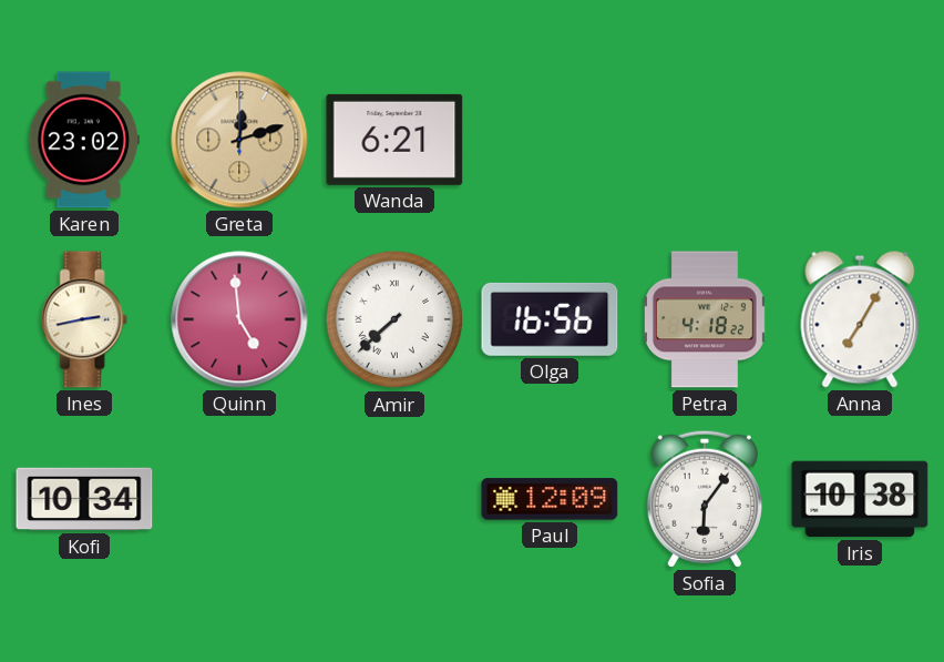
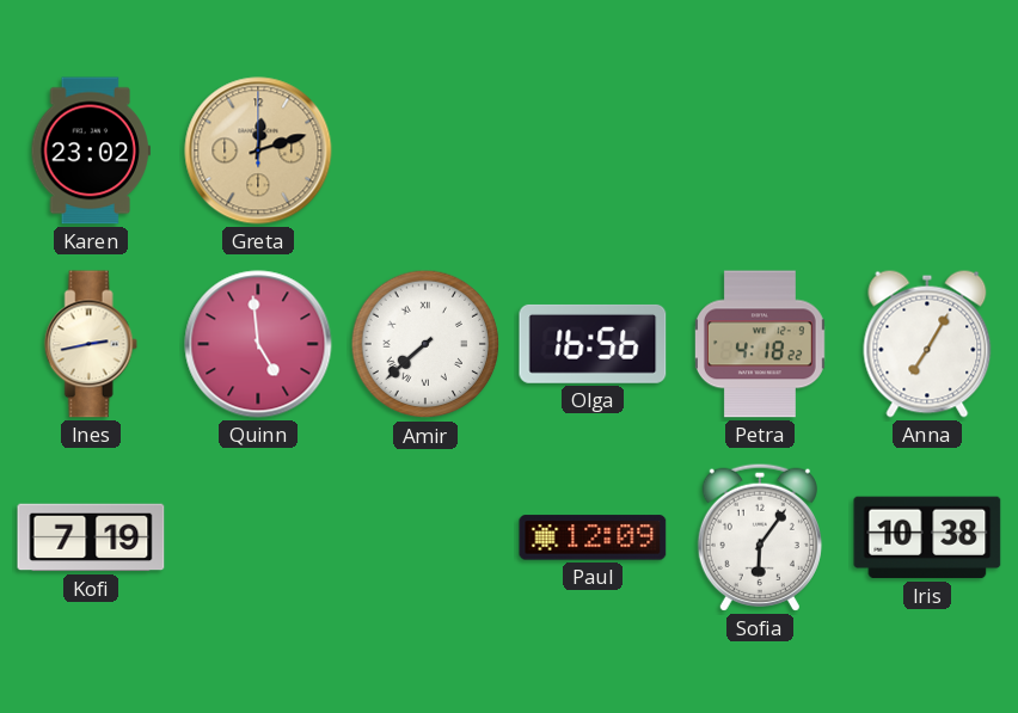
Wanda: 6:21 -> none (394, 140)
Kofi: 10:34 -> 7:19 (91, 537)
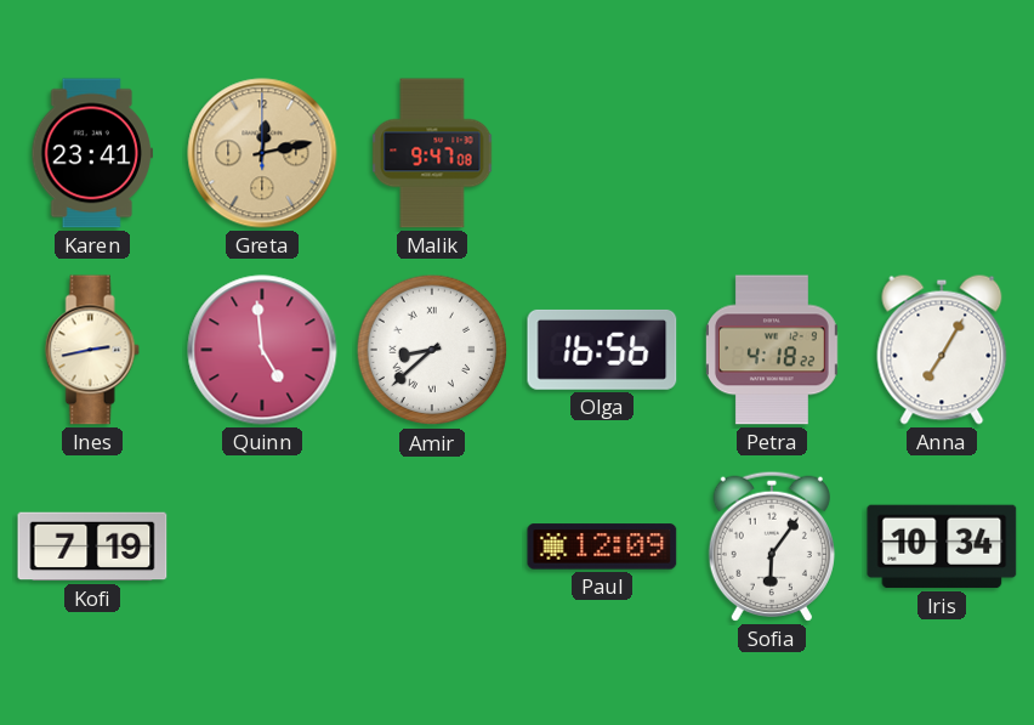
Karen: 23:02 -> 23:41 (92, 153)
Greta: 12:12 -> 12:13 (262, 153)
Malik: none -> 9:47 (432, 153)
Amir: 7:38 -> 8:38 (432, 350)
Iris: 10:38 -> 10:34 (942, 546)
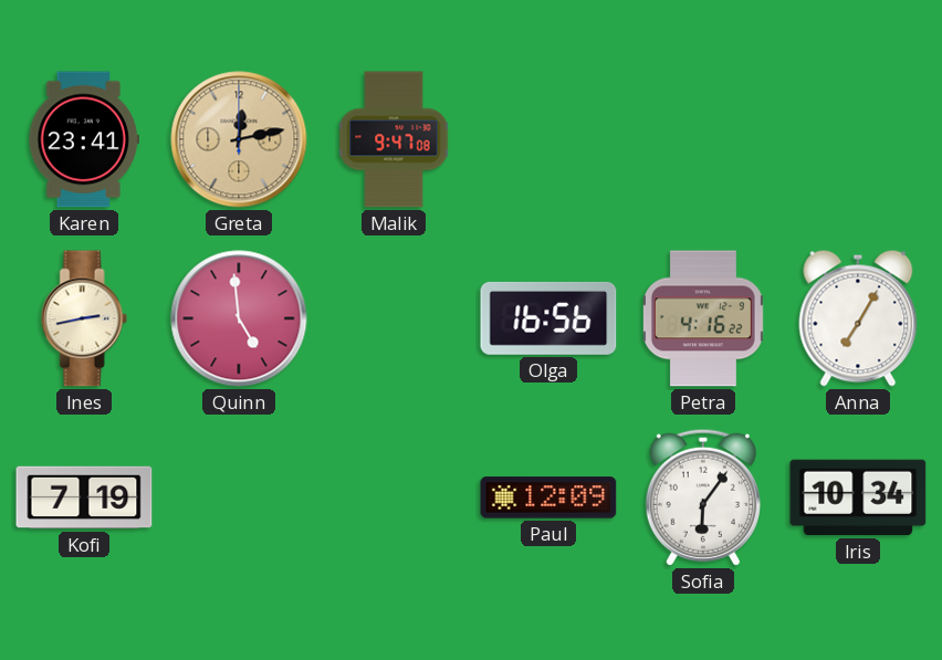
Amir: 8:38 -> none (432, 350)
Petra: 4:18 -> 4:16 (703, 318)
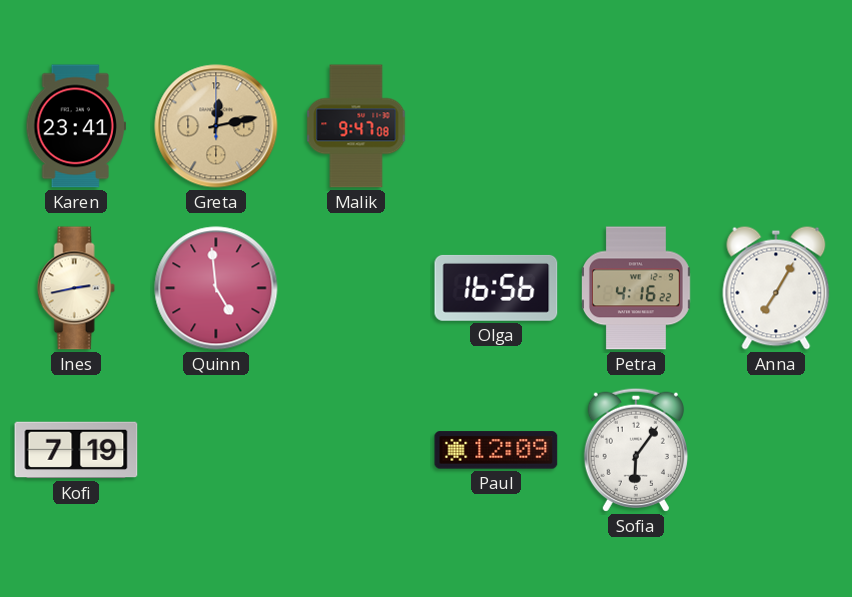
Iris: 10:34 -> none (858, 497)
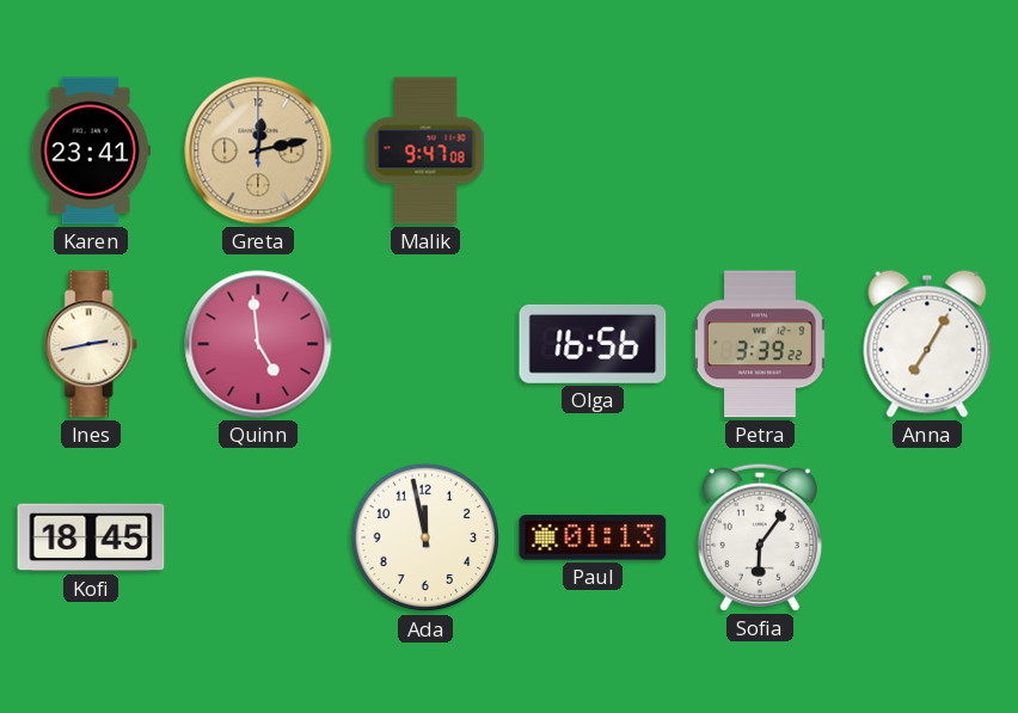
Petra: 4:16 -> 3:39 (760, 344)
Kofi: 7:19 -> 18:45 (91, 537)
Ada: none -> 11:58 (425, 537)
Paul: 12:09 -> 01:13 (593, 537)
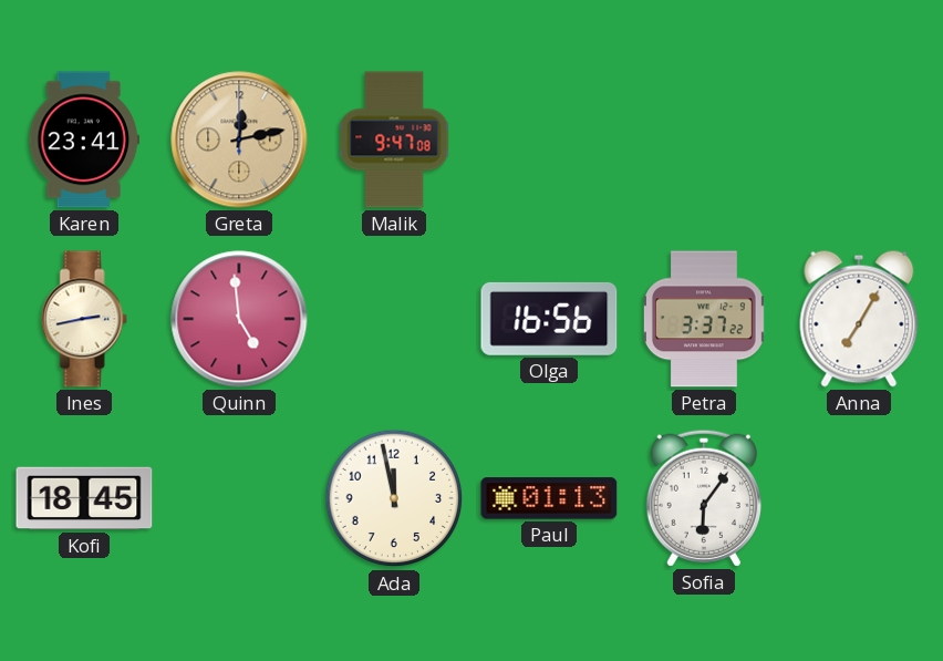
Petra: 3:39 -> 3:37 (704, 319)
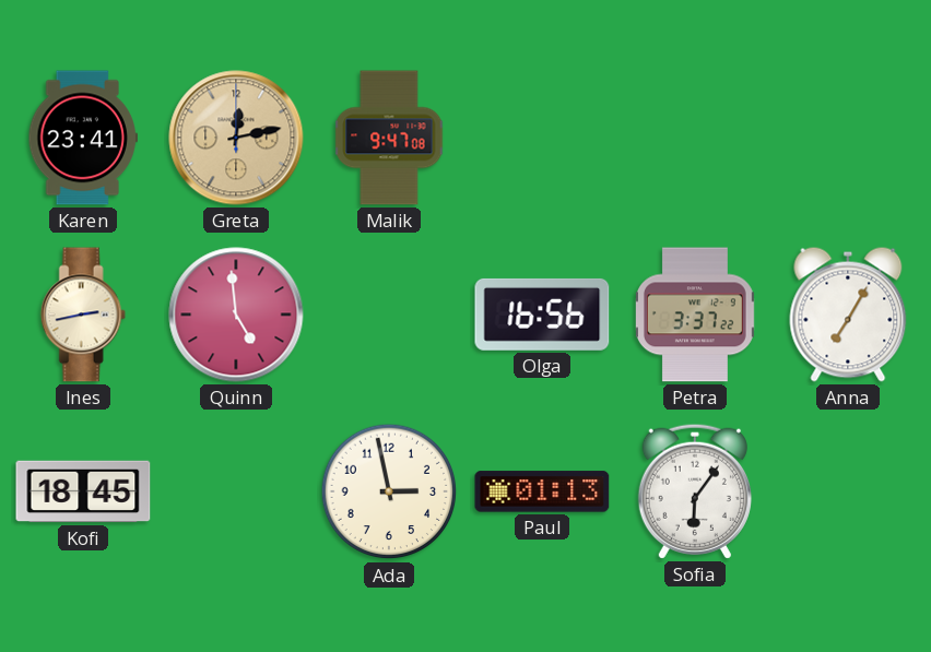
Ada: 11:58 -> 2:58 (389, 491)
